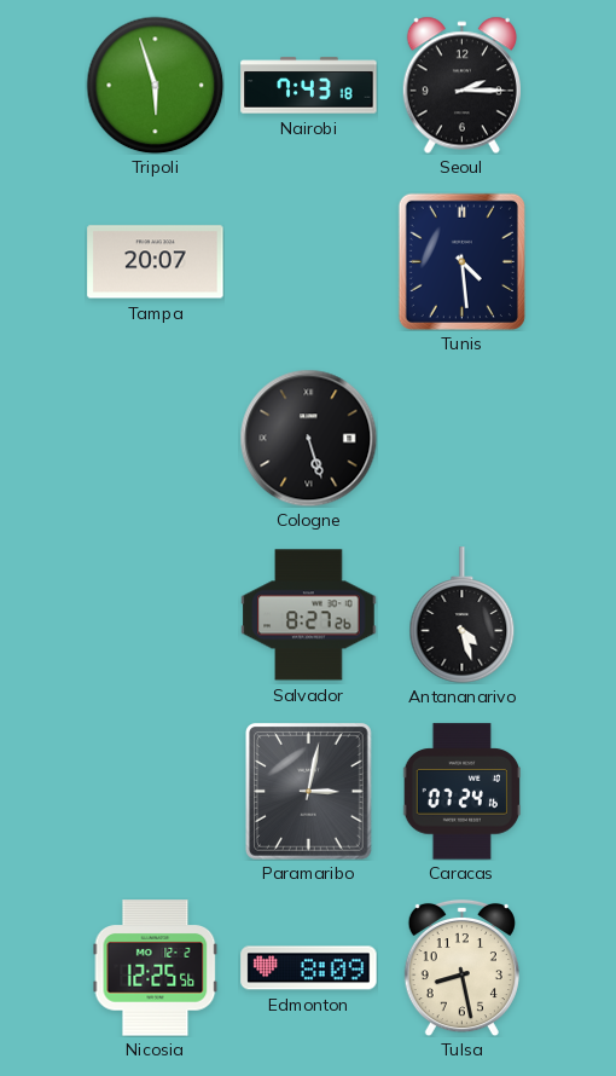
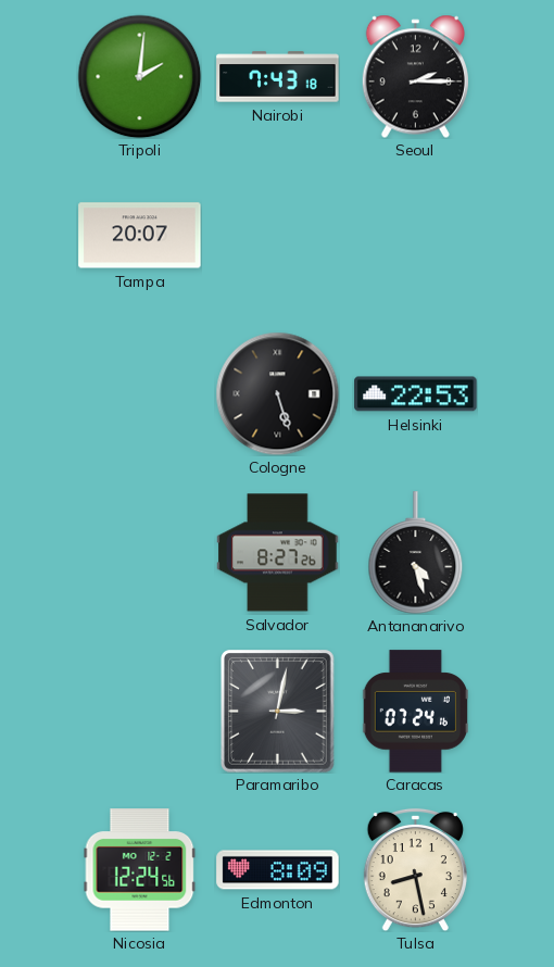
Tripoli: 5:57 -> 2:01 (139, 76)
Tunis: 4:29 -> none (461, 261)
Helsinki: none -> 22:53 (416, 394)
Nicosia: 12:25 -> 12:24 (140, 870)
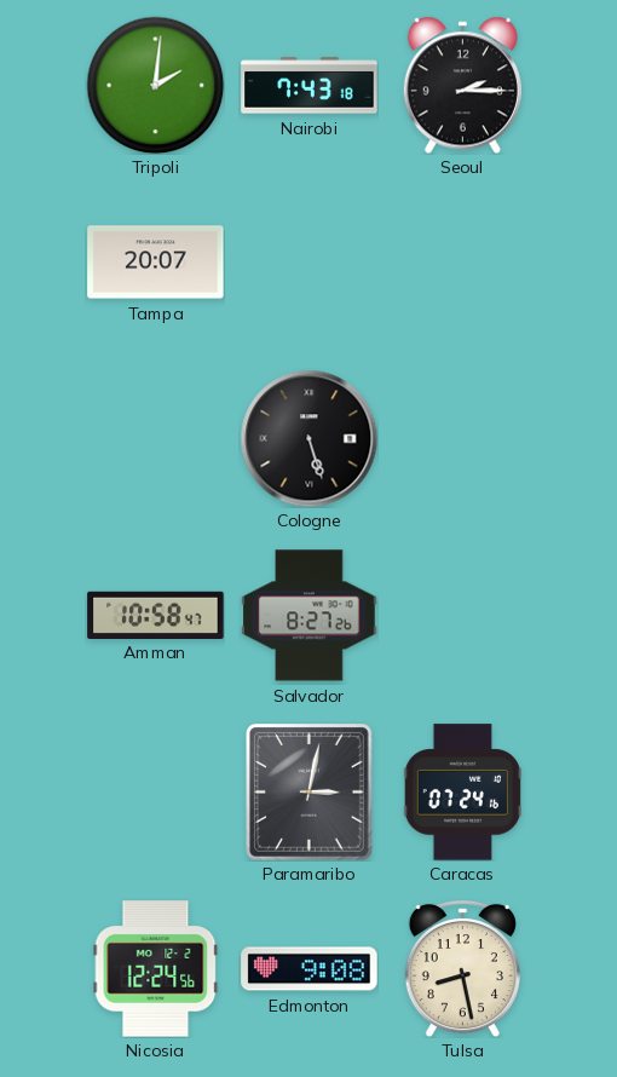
Helsinki: 22:53 -> none (416, 394)
Amman: none -> 10:58 (156, 615)
Antananarivo: 4:27 -> none (416, 553)
Edmonton: 8:09 -> 9:08 (310, 969)
